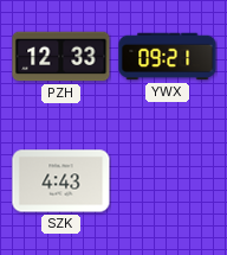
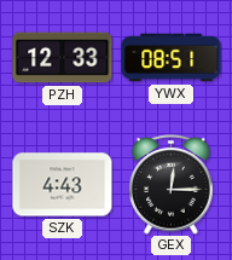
YWX: 09:21 -> 08:51 (172, 58)
GEX: none -> 12:15 (172, 185)
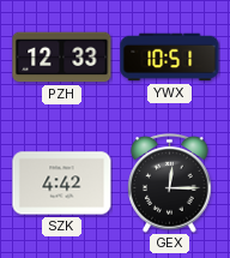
YWX: 08:51 -> 10:51 (170, 58)
SZK: 4:43 -> 4:42 (62, 184)
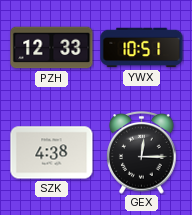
SZK: 4:42 -> 4:38 (52, 153)
